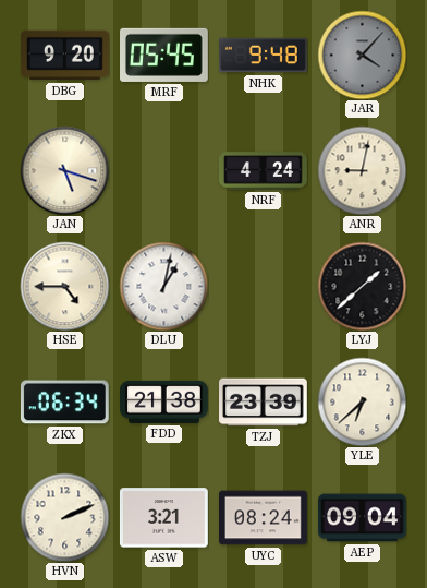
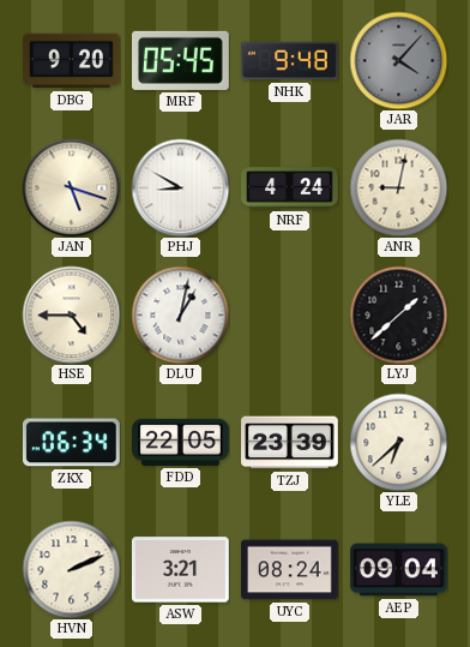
PHJ: none -> 8:50 (180, 187)
FDD: 21:38 -> 22:05 (181, 442)
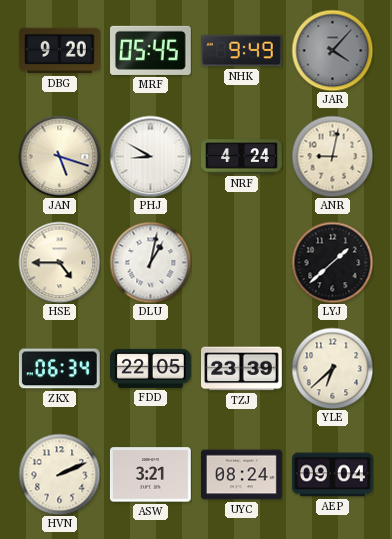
NHK: 9:48 -> 9:49 (242, 51)
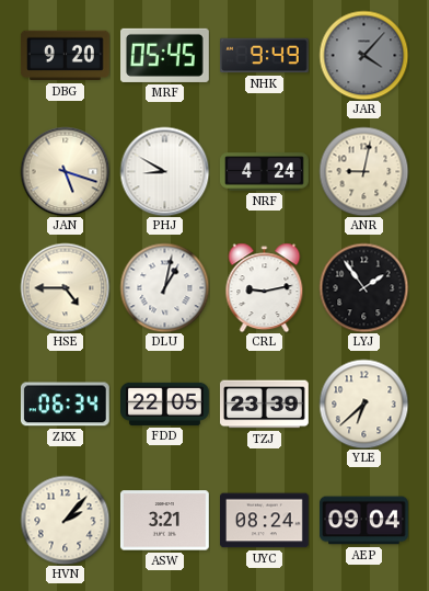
CRL: none -> 9:13 (265, 287)
LYJ: 1:38 -> 1:54 (363, 287)
HVN: 2:11 -> 2:07 (65, 520)
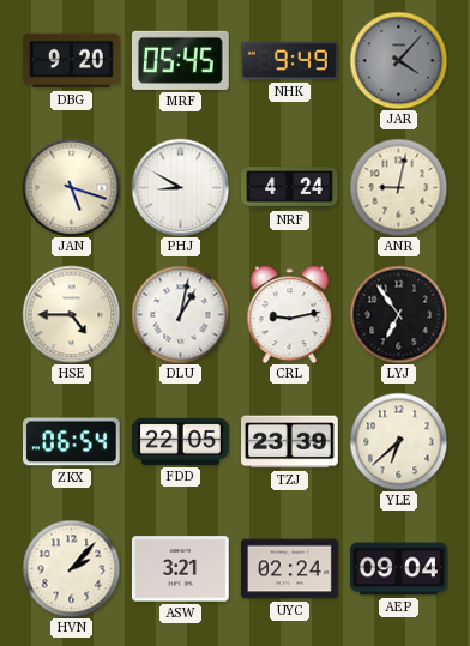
LYJ: 1:54 -> 6:54 (398, 314)
ZKX: 06:34 -> 06:54 (71, 442)
UYC: 08:24 -> 02:24 (290, 569)
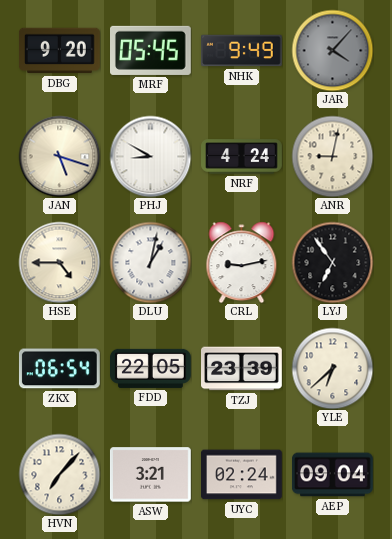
HVN: 2:07 -> 7:07 (59, 474)
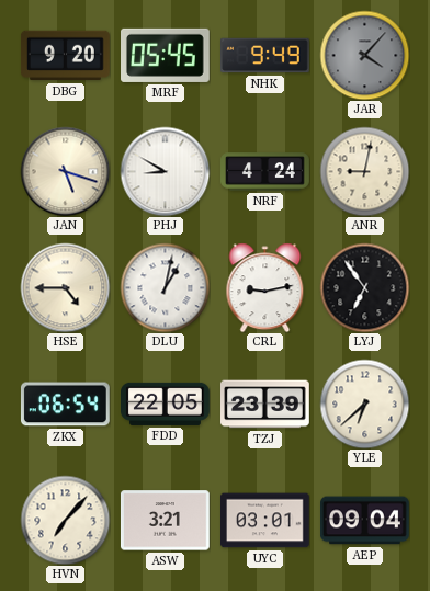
UYC: 02:24 -> 03:01 (265, 521)
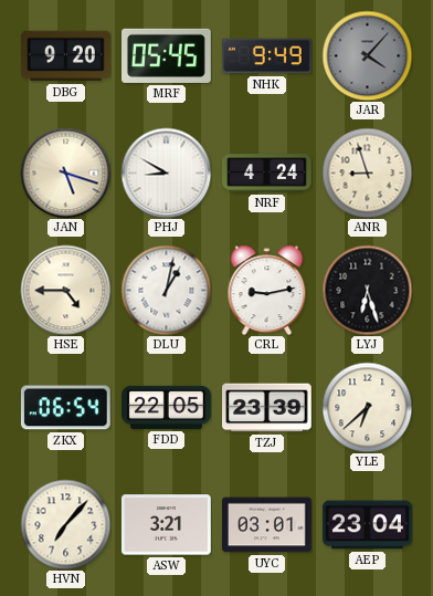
ANR: 9:02 -> 8:57 (367, 172)
LYJ: 6:54 -> 6:27 (367, 290)
AEP: 09:04 -> 23:04 (368, 525)
